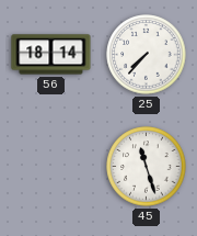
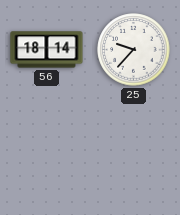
25: 7:37 -> 9:37 (134, 50)
45: 11:27 -> none (147, 167)
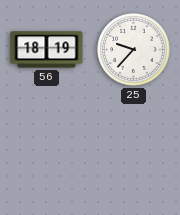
56: 18:14 -> 18:19 (47, 50)
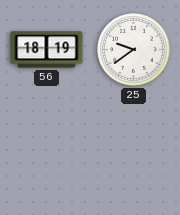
25: 9:37 -> 9:39 (134, 50)
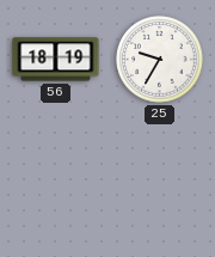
25: 9:39 -> 9:35 (160, 60)
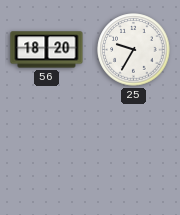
56: 18:19 -> 18:20 (47, 50)
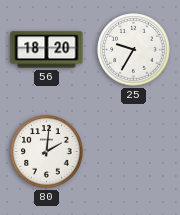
80: none -> 2:01 (47, 152)
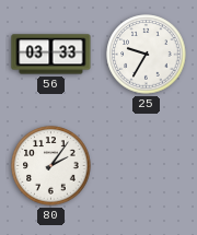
56: 18:20 -> 03:33 (51, 55)
80: 2:01 -> 2:06 (51, 166)
